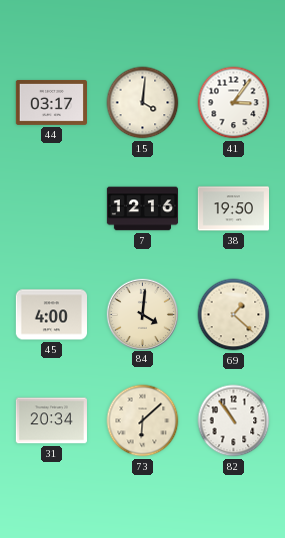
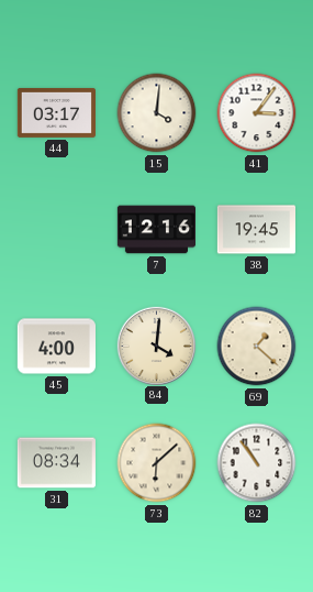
38: 19:50 -> 19:45 (256, 230)
31: 20:34 -> 08:34 (56, 463)
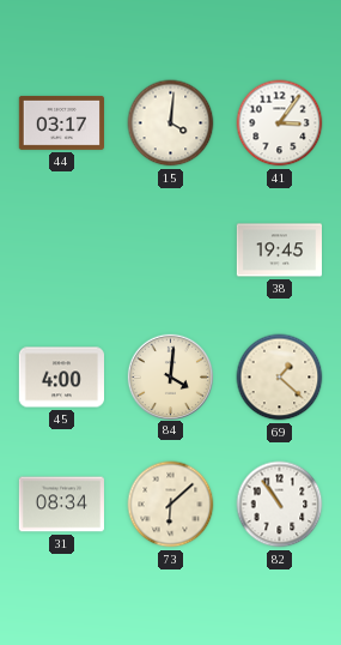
7: 12:16 -> none (156, 230)
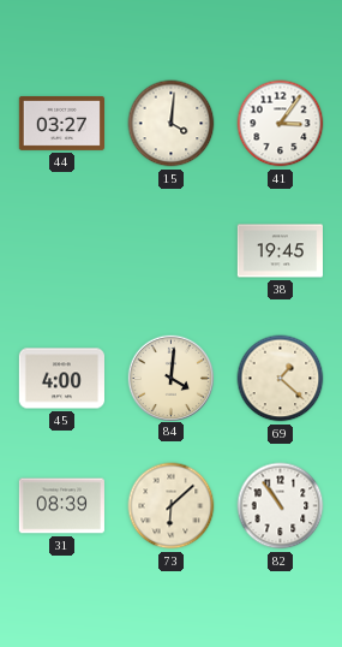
44: 03:17 -> 03:27 (61, 123)
31: 08:34 -> 08:39 (61, 506)
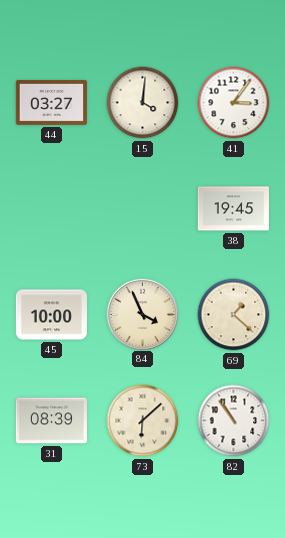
45: 4:00 -> 10:00 (51, 315)
84: 4:01 -> 3:56 (142, 314)
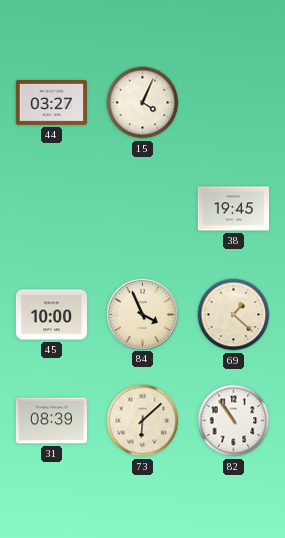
15: 4:01 -> 4:04 (143, 103)
41: 3:06 -> none (234, 103)
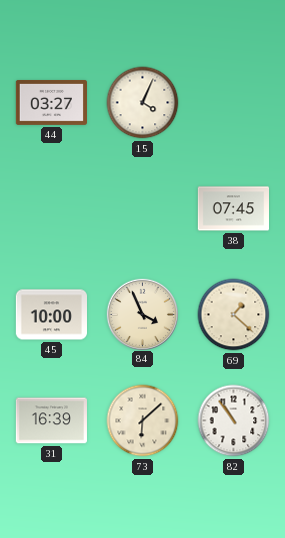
38: 19:45 -> 07:45 (233, 209)
31: 08:39 -> 16:39 (51, 421)
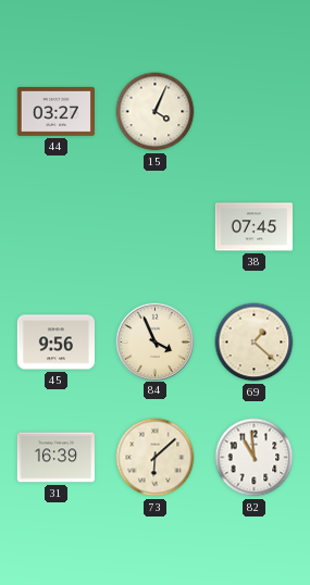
45: 10:00 -> 9:56 (55, 343)
82: 10:54 -> 10:59 (255, 458)
